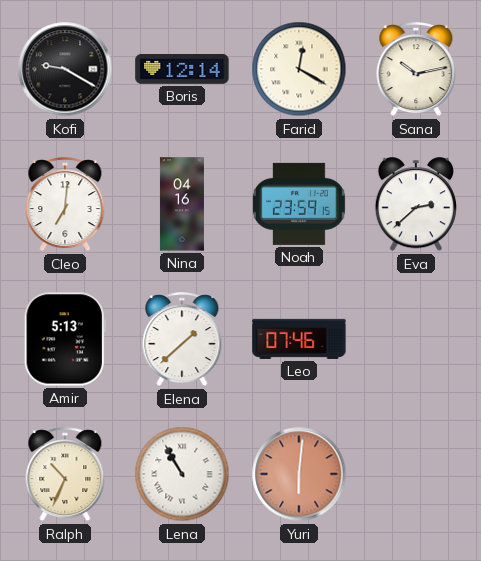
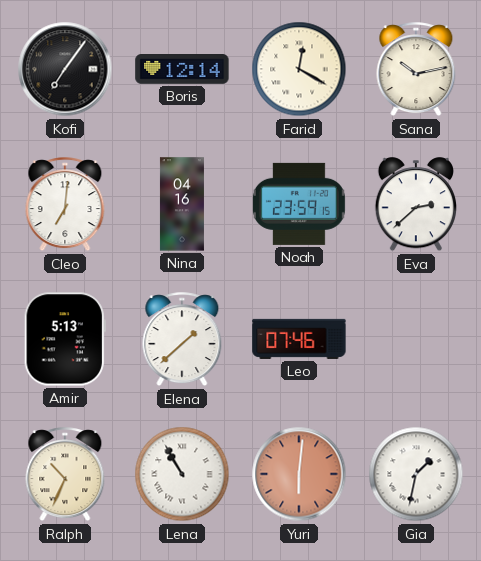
Kofi: 9:20 -> 7:06 (65, 69)
Gia: none -> 1:32 (416, 474)
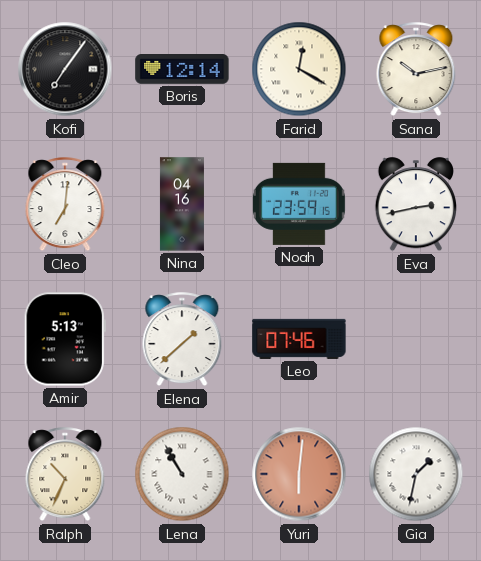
Eva: 2:38 -> 2:43 (415, 205)
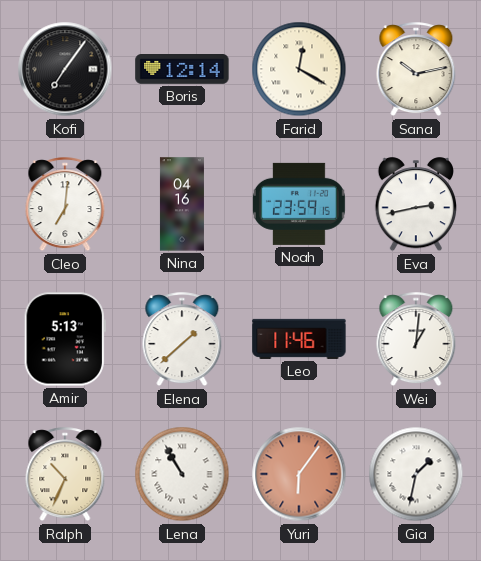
Leo: 07:46 -> 11:46 (299, 339)
Wei: none -> 1:01 (416, 340)
Yuri: 6:01 -> 6:06 (299, 474)
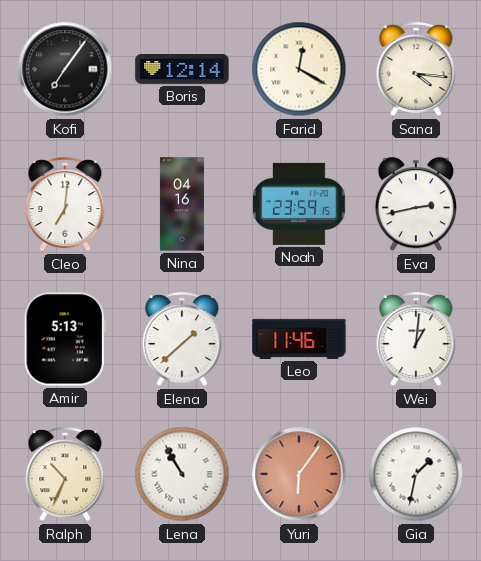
Sana: 10:13 -> 4:16 (416, 70)
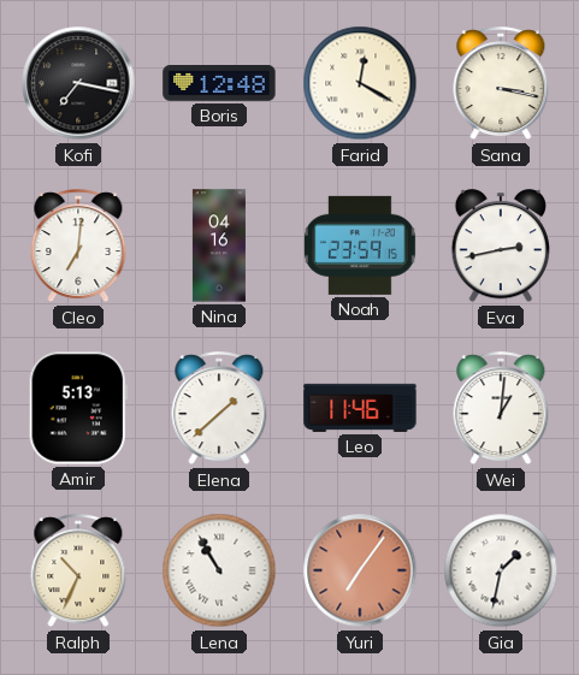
Kofi: 7:06 -> 7:17 (78, 83)
Boris: 12:14 -> 12:48 (219, 84)
Sana: 4:16 -> 3:17 (501, 84)
Yuri: 6:06 -> 7:06 (360, 570)
